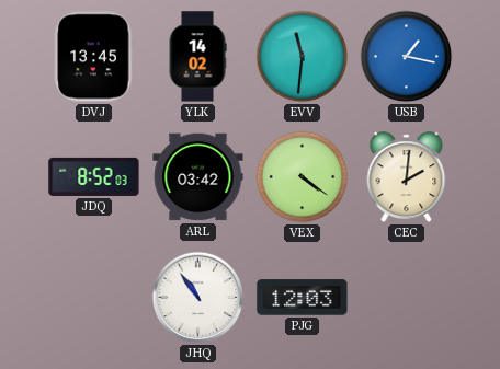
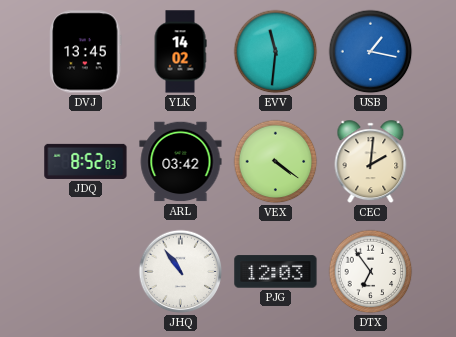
DTX: none -> 6:54 (371, 272)
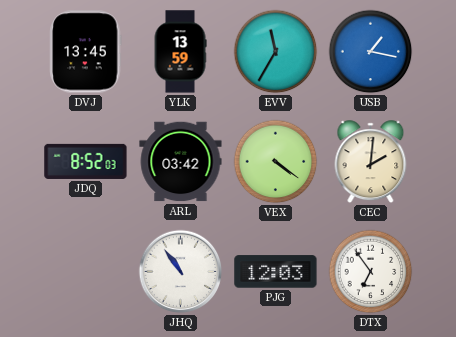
YLK: 14:02 -> 13:59 (180, 52)
EVV: 11:31 -> 11:35 (276, 52)
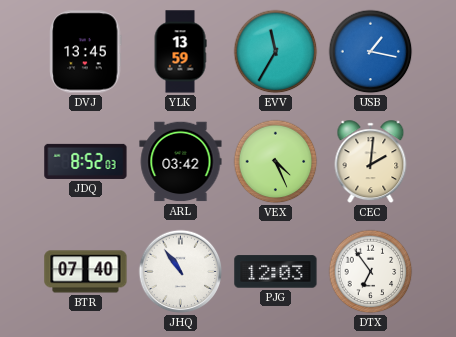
VEX: 4:21 -> 4:26 (276, 162)
BTR: none -> 07:40 (86, 272)
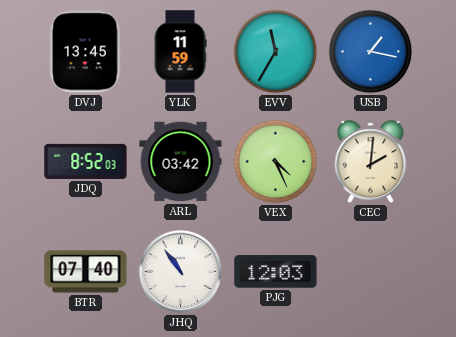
YLK: 13:59 -> 11:59 (180, 52)
DTX: 6:54 -> none (371, 272)
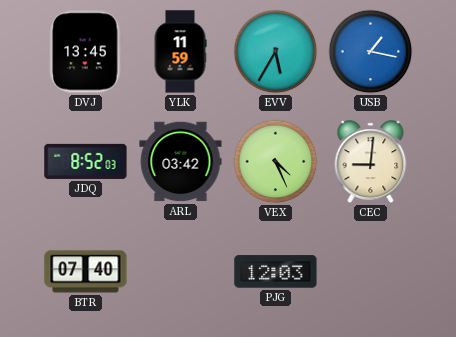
EVV: 11:35 -> 5:35 (276, 52)
CEC: 2:01 -> 9:01 (371, 162)
JHQ: 10:54 -> none (181, 272)
